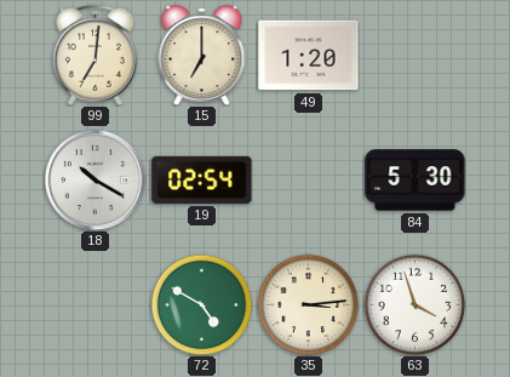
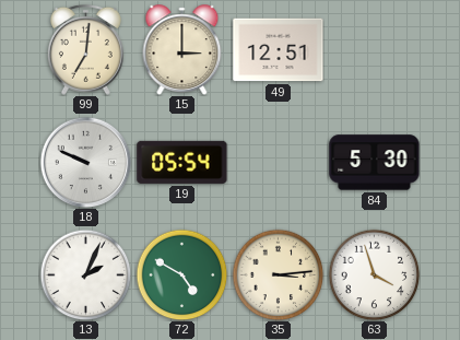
15: 7:00 -> 3:00 (182, 50)
49: 1:20 -> 12:51 (279, 50)
18: 10:20 -> 9:49 (85, 162)
19: 02:54 -> 05:54 (182, 162)
13: none -> 2:04 (85, 274)
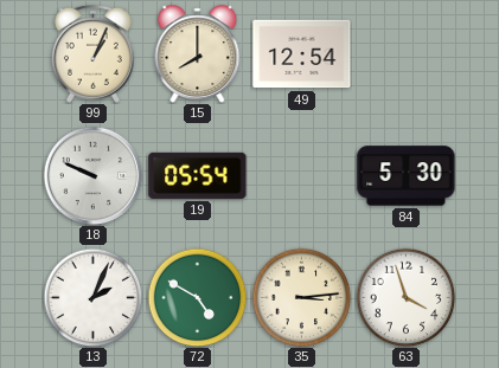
99: 7:01 -> 1:04 (92, 53)
15: 3:00 -> 8:00 (198, 54)
49: 12:51 -> 12:54 (302, 54)
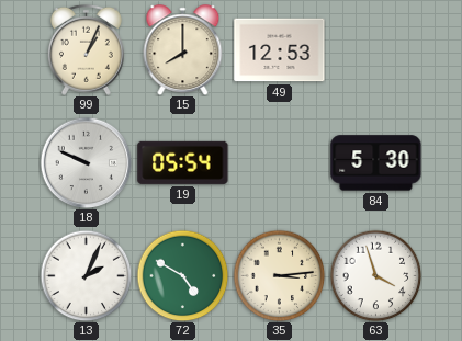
49: 12:54 -> 12:53 (280, 50)
